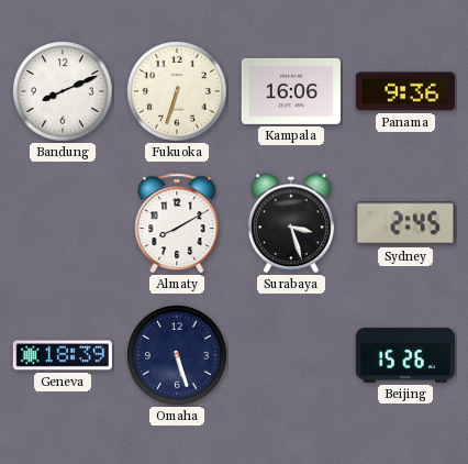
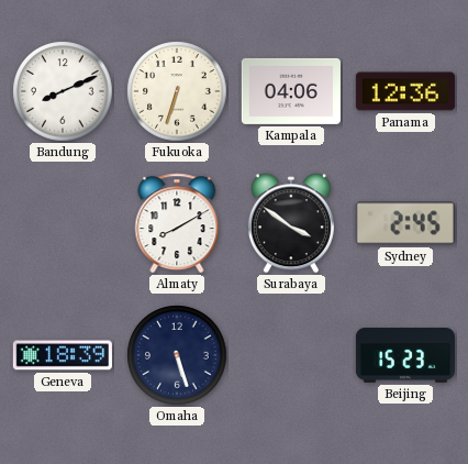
Kampala: 16:06 -> 04:06 (291, 91)
Panama: 9:36 -> 12:36 (405, 91)
Surabaya: 3:27 -> 3:51 (291, 223)
Beijing: 15:26 -> 15:23 (405, 355)
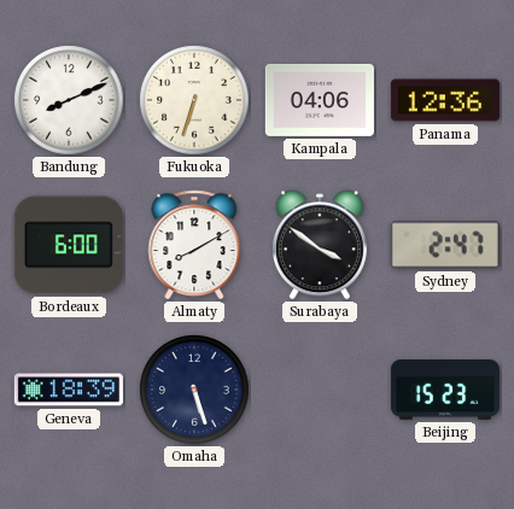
Bordeaux: none -> 6:00 (69, 245)
Sydney: 2:45 -> 2:47 (445, 245)
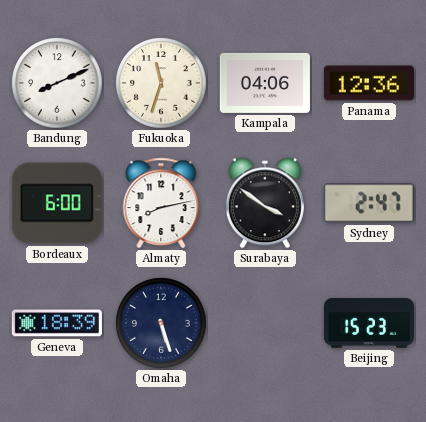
Fukuoka: 6:33 -> 11:33 (161, 83)
Almaty: 8:10 -> 8:13 (161, 203)
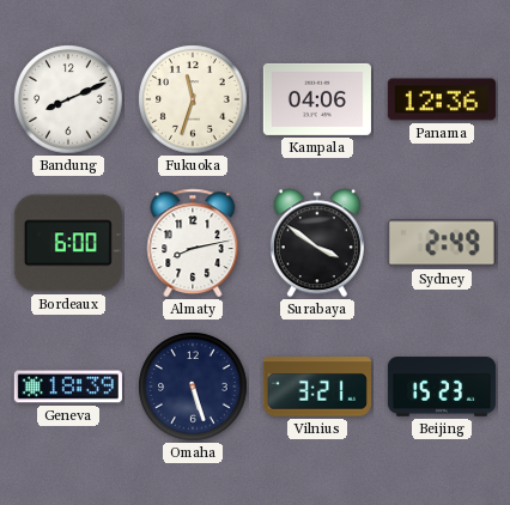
Sydney: 2:47 -> 2:49 (442, 243)
Vilnius: none -> 3:21 (317, 387)
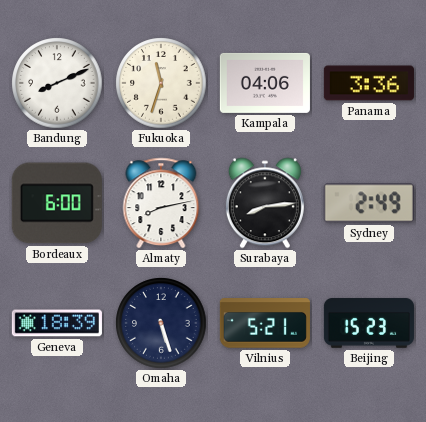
Panama: 12:36 -> 3:36 (369, 83)
Surabaya: 3:51 -> 8:14 (265, 203)
Vilnius: 3:21 -> 5:21 (265, 323)
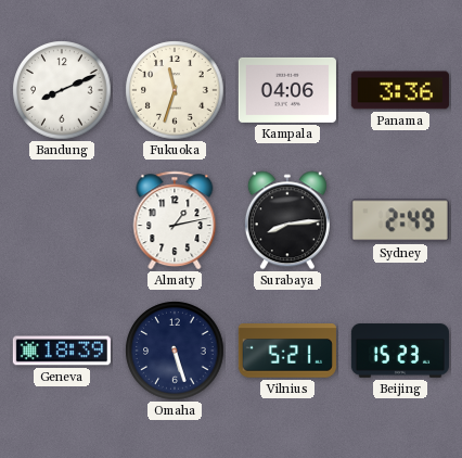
Bordeaux: 6:00 -> none (57, 203)
Almaty: 8:13 -> 1:13 (175, 220)
